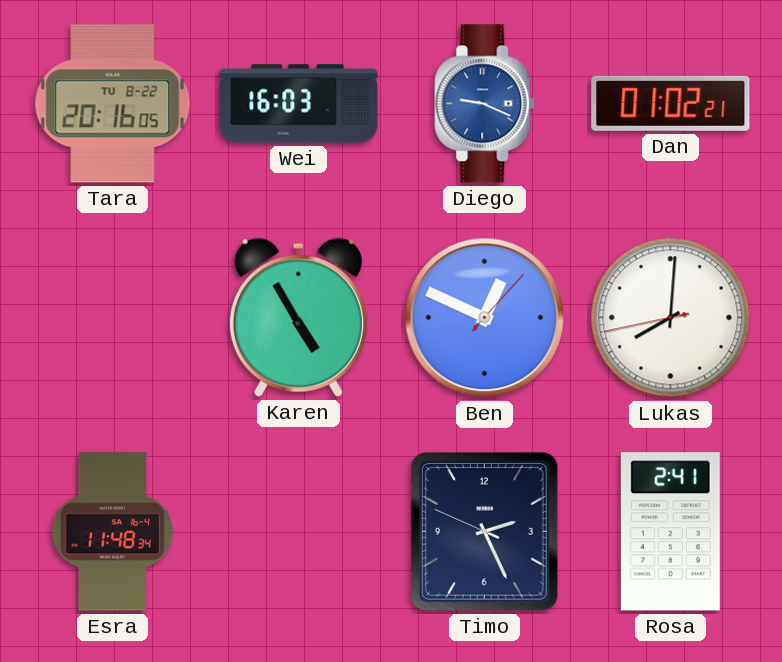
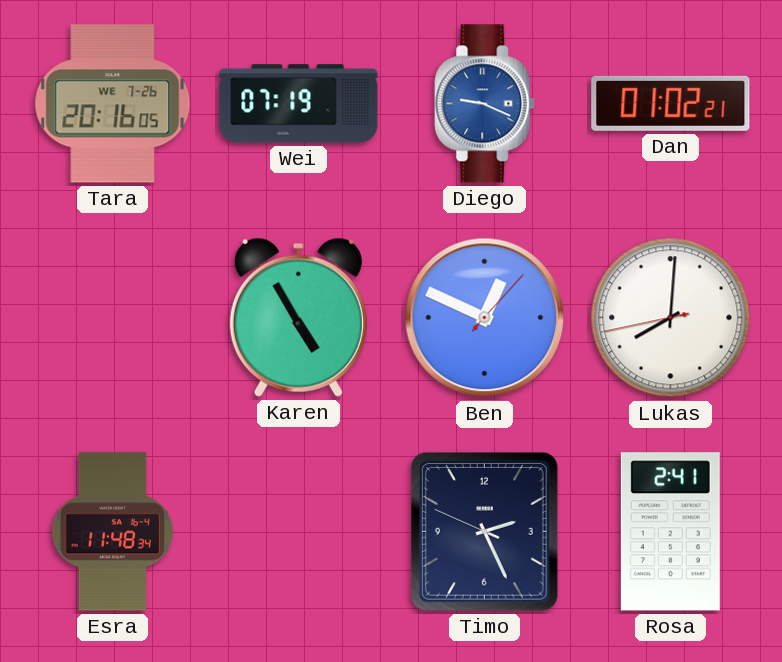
Tara date: TU 8-22 -> WE 7-26 (113, 104)
Wei: 16:03 -> 07:19 (299, 104)
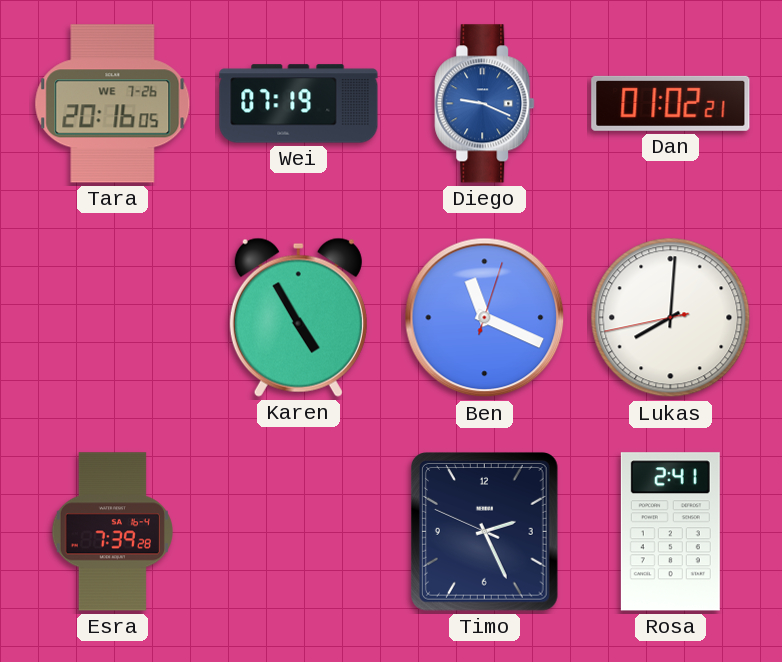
Ben: 12:49 -> 11:19 (485, 318)
Esra: 11:48 -> 7:39 (112, 532)
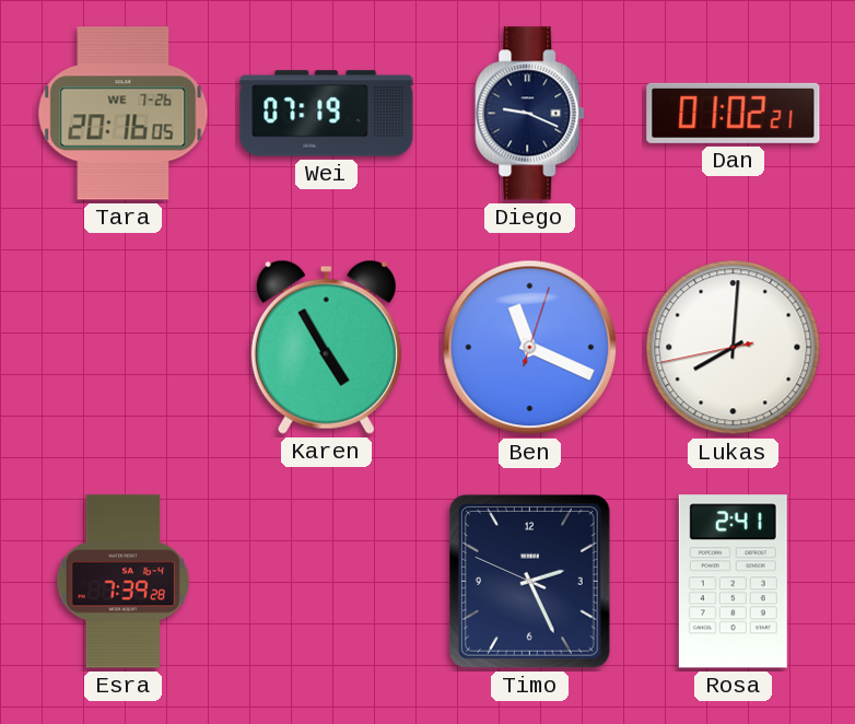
Diego dial: blue -> navy (530, 114)
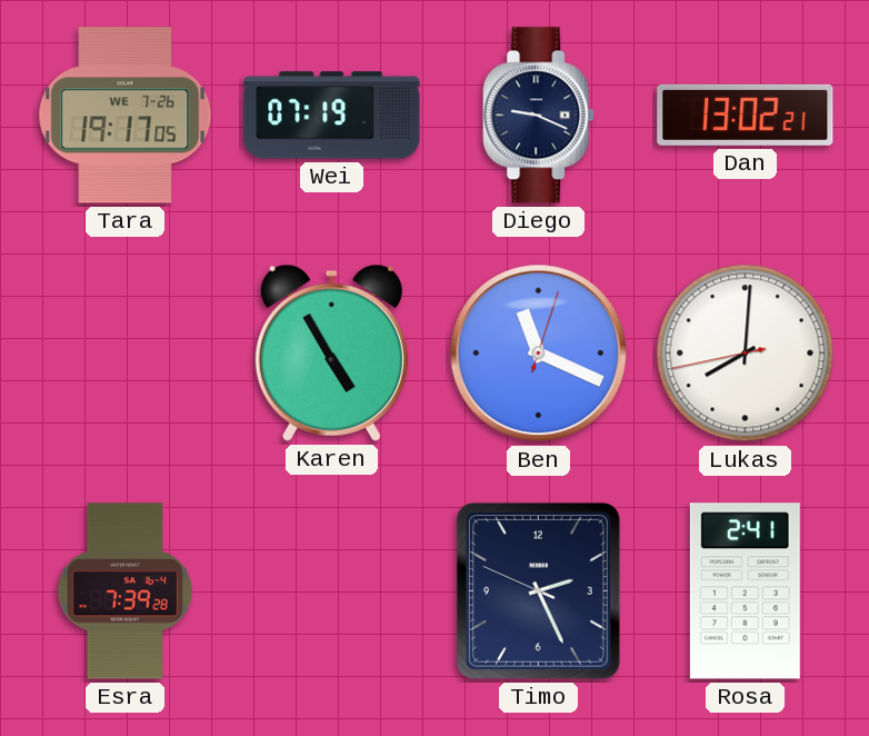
Tara: 20:16 -> 19:17 (126, 116)
Dan: 01:02 -> 13:02 (746, 115)
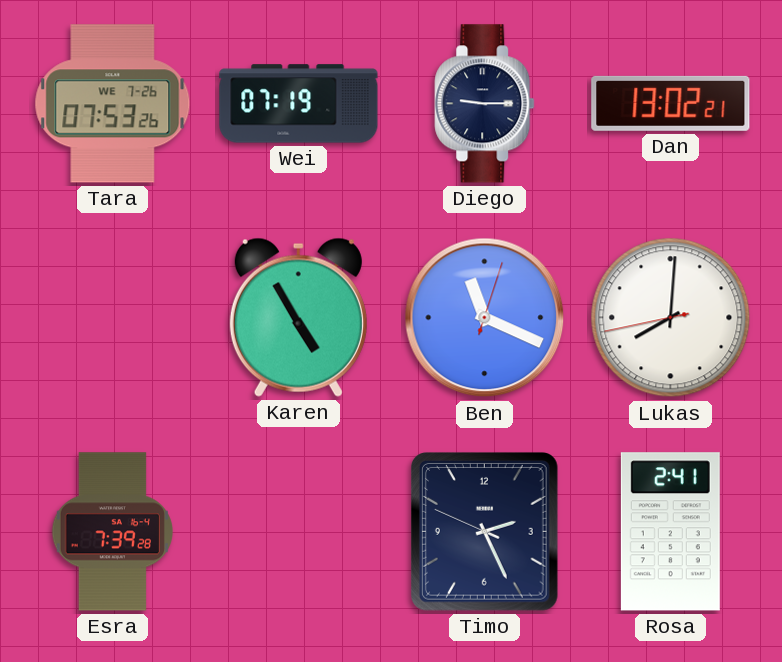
Tara: 19:17 -> 07:53 (113, 104)
Diego: 9:19 -> 9:15 (485, 104)
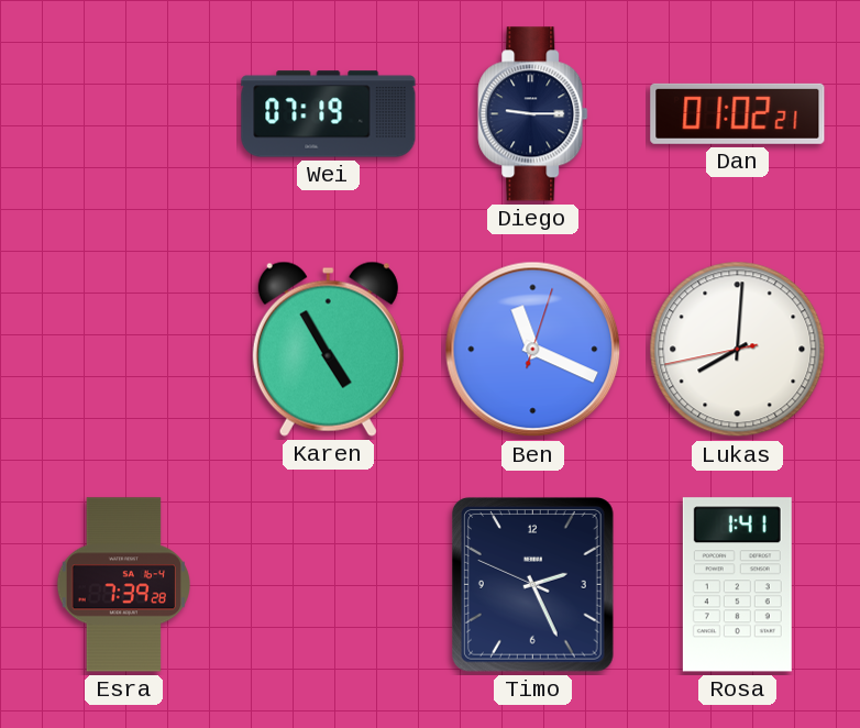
Tara: 07:53 -> none (113, 104)
Dan: 13:02 -> 01:02 (738, 113)
Rosa: 2:41 -> 1:41 (737, 585)
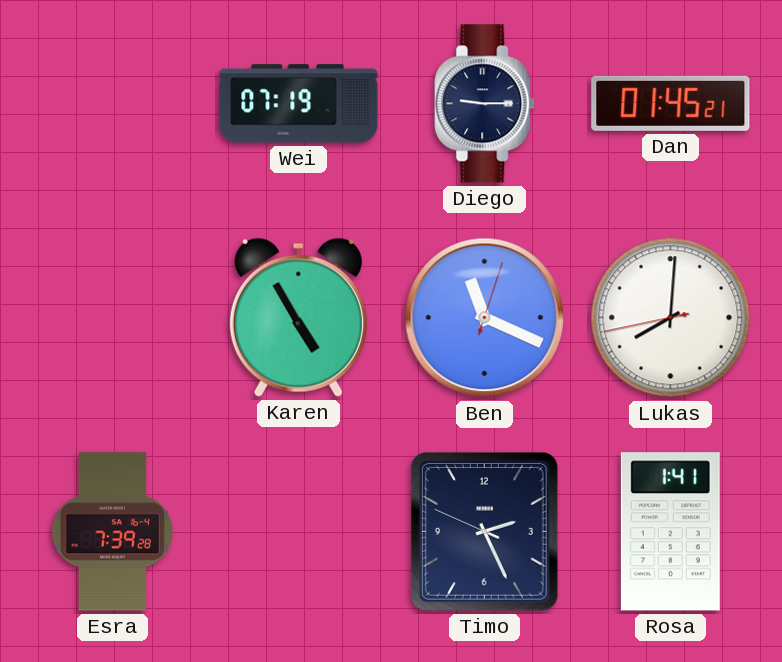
Dan: 01:02 -> 01:45 (671, 103)
